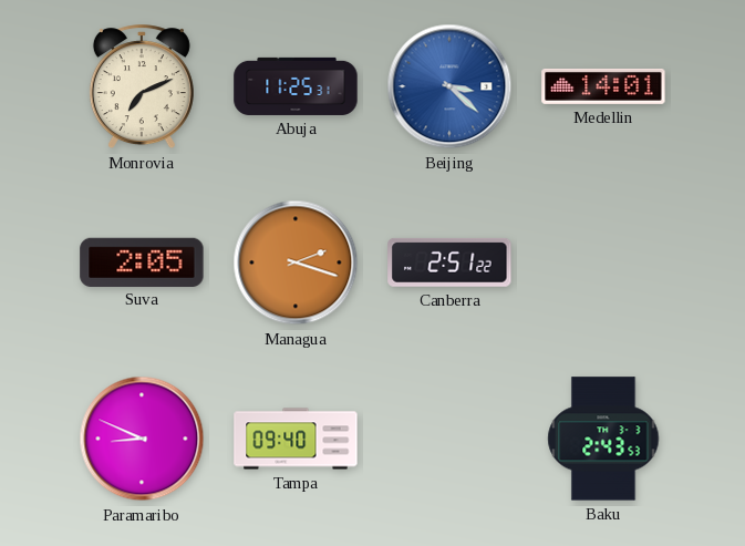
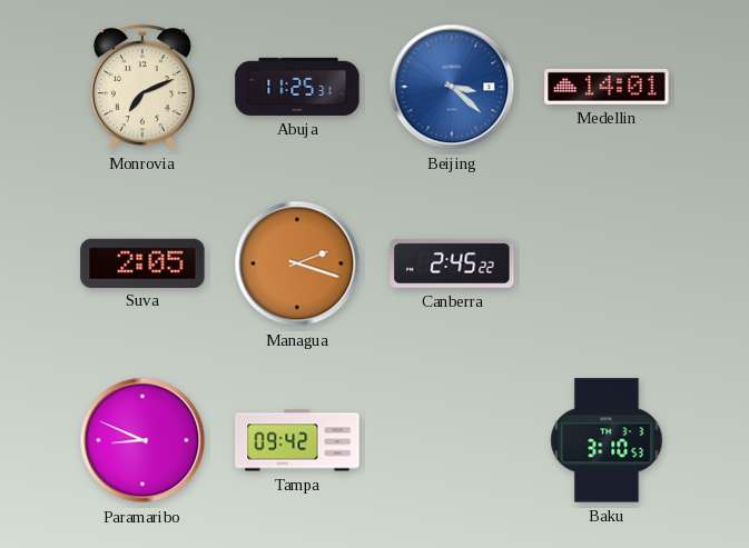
Canberra: 2:51 -> 2:45 (452, 263)
Tampa: 09:40 -> 09:42 (297, 440)
Baku: 2:43 -> 3:10 (607, 440)
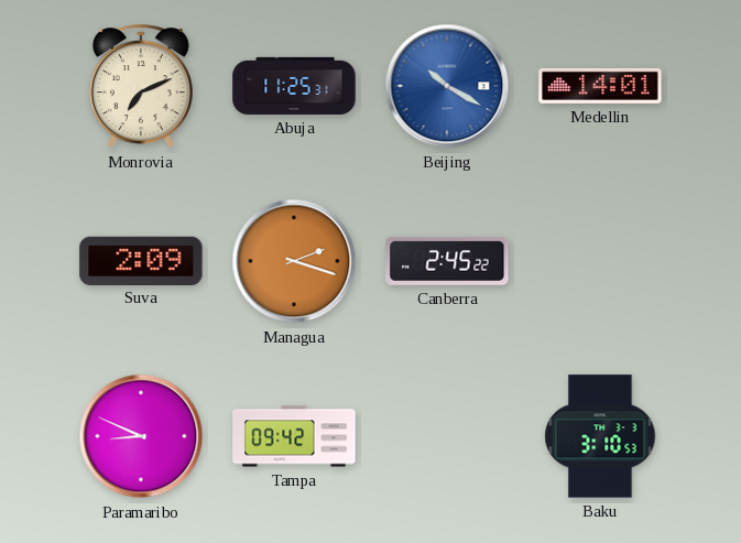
Beijing: 3:22 -> 10:20 (447, 86)
Suva: 2:05 -> 2:09 (141, 260)
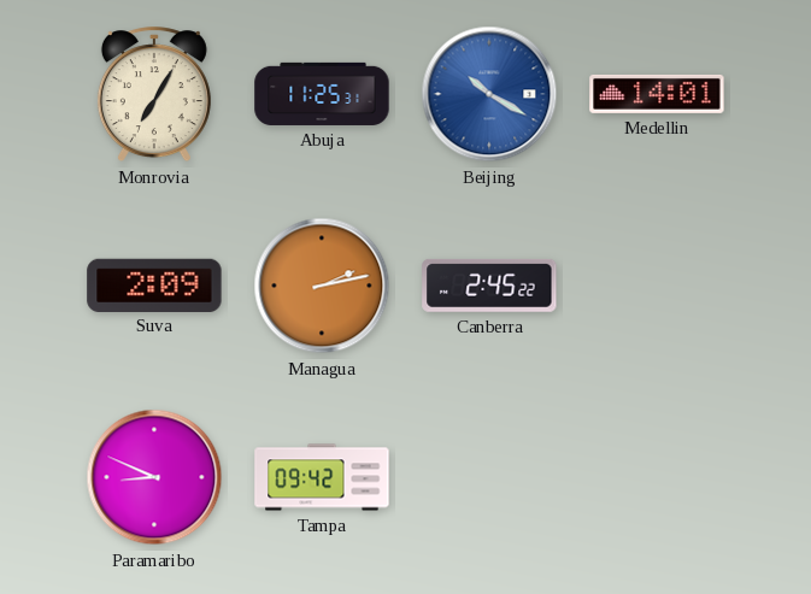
Monrovia: 7:11 -> 7:05 (154, 95)
Managua: 2:18 -> 2:13 (322, 286)
Baku: 3:10 -> none (600, 436)
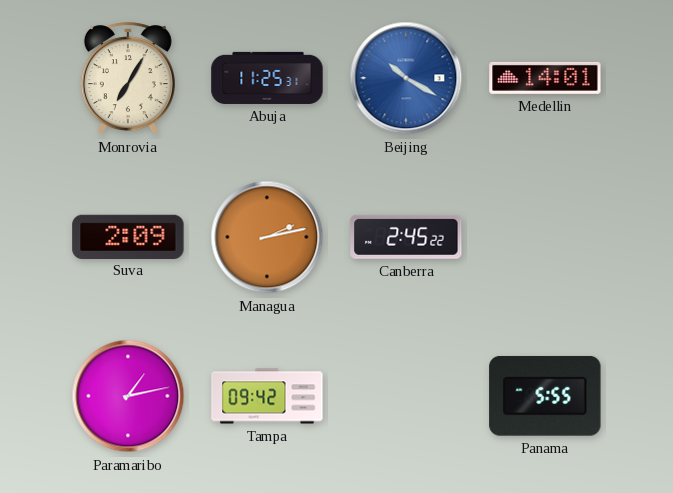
Paramaribo: 8:49 -> 1:13 (128, 396)
Panama: none -> 5:55 (545, 396)
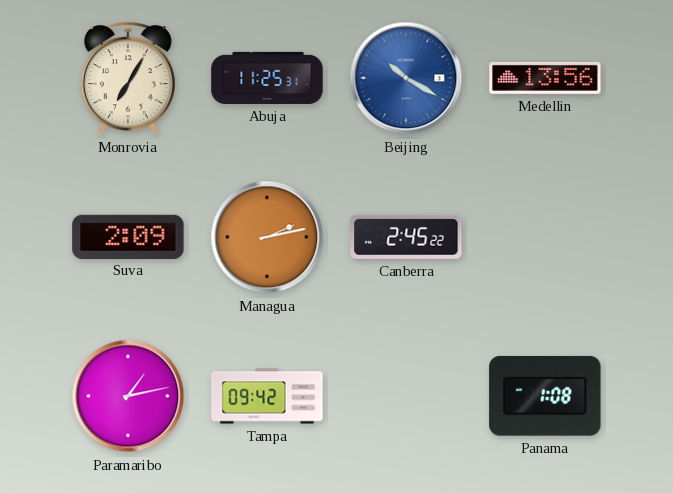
Medellin: 14:01 -> 13:56 (545, 78)
Panama: 5:55 -> 1:08 (545, 396)
